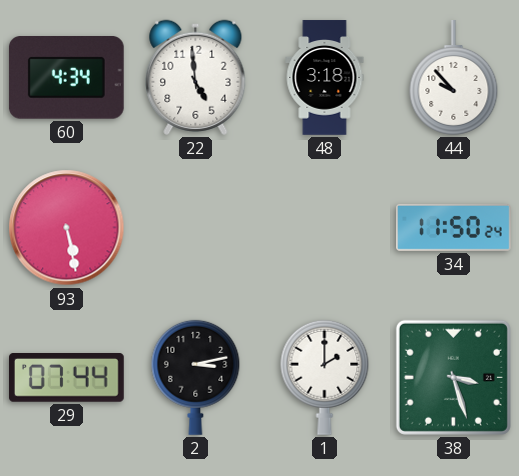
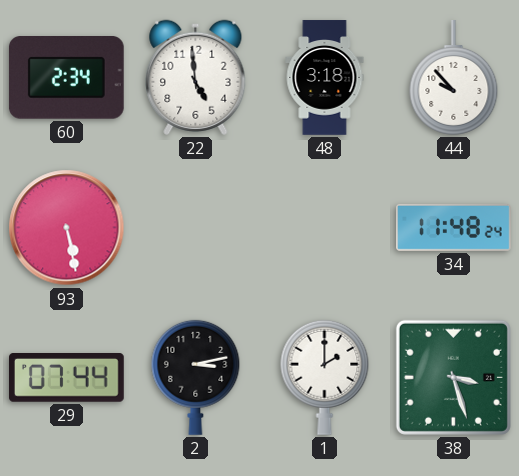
60: 4:34 -> 2:34 (66, 78)
34: 11:50 -> 11:48 (454, 227)
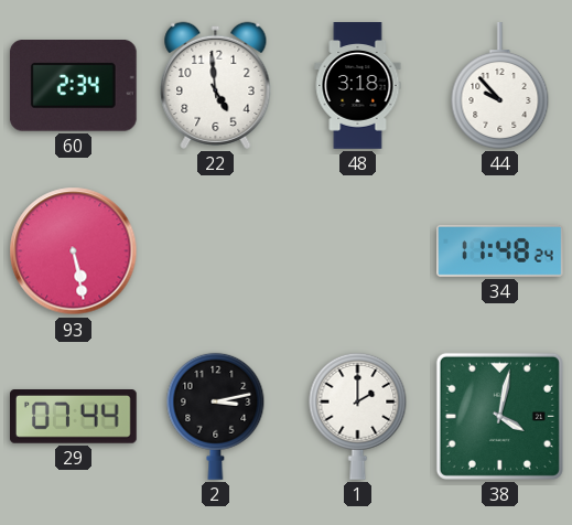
38: 3:27 -> 4:02 (499, 416)
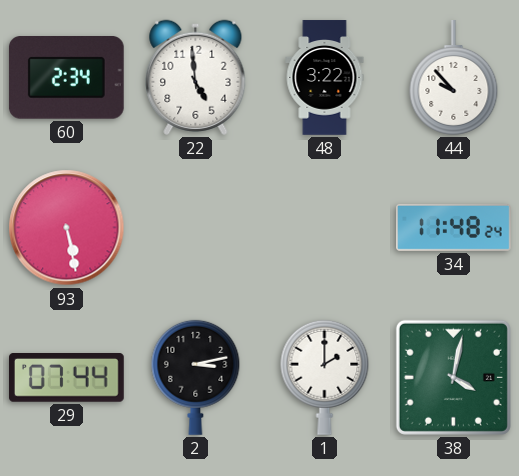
48: 3:18 -> 3:22 (325, 78)
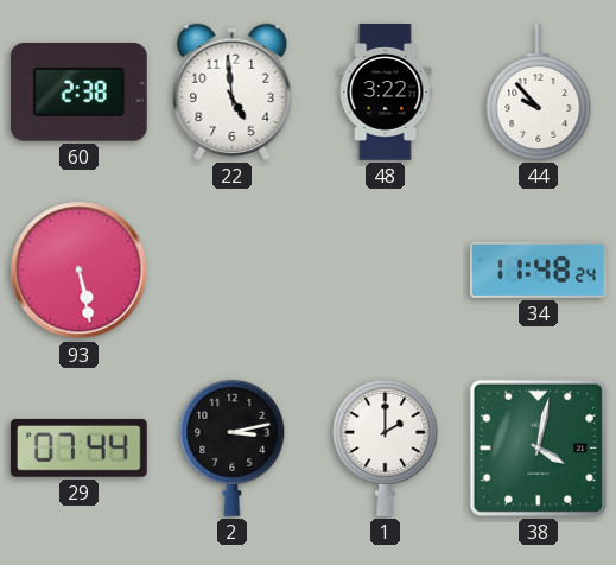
60: 2:34 -> 2:38 (78, 93)
